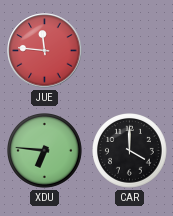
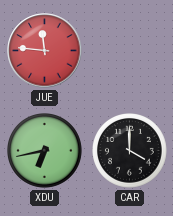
XDU: 6:46 -> 6:43 (45, 151)
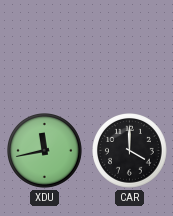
JUE: 11:46 -> none (45, 51)
XDU: 6:43 -> 11:43 (45, 151)
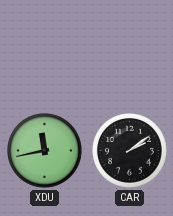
CAR: 4:00 -> 2:09 (130, 151)
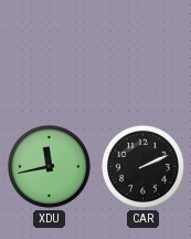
CAR: 2:09 -> 2:11 (144, 167)
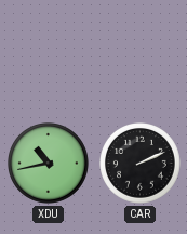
XDU: 11:43 -> 10:43 (49, 164)
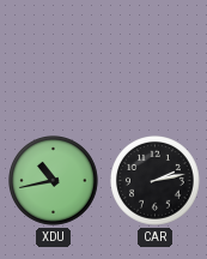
CAR: 2:11 -> 2:13 (156, 181)
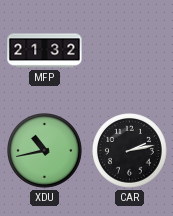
MFP: none -> 21:32 (45, 51)
